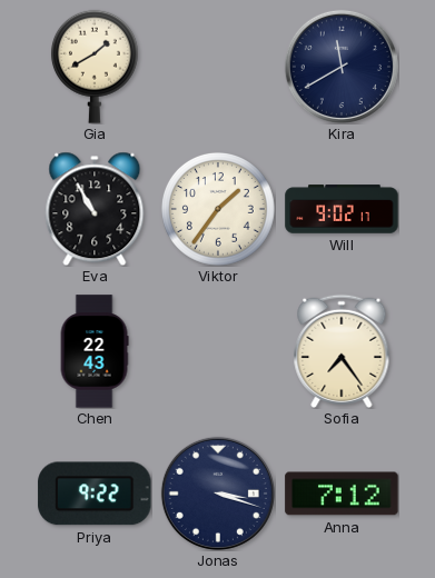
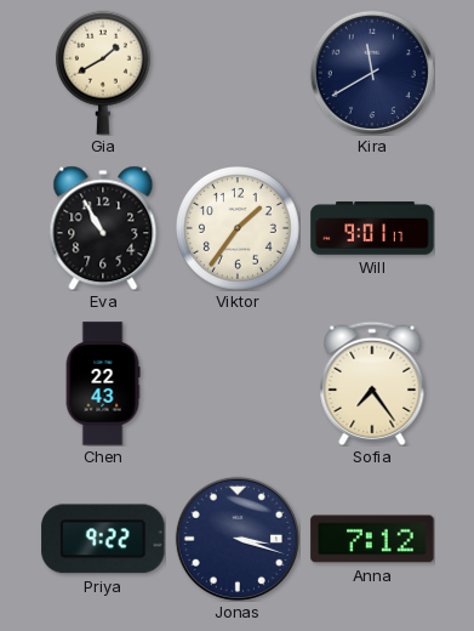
Will: 9:02 -> 9:01 (372, 228)
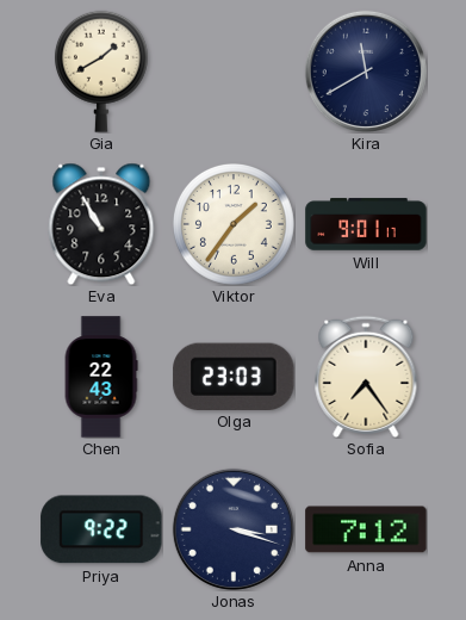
Olga: none -> 23:03 (234, 376)
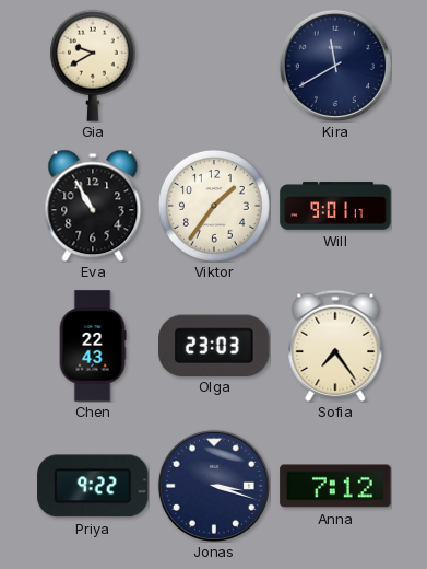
Gia: 1:40 -> 9:40 (93, 66)
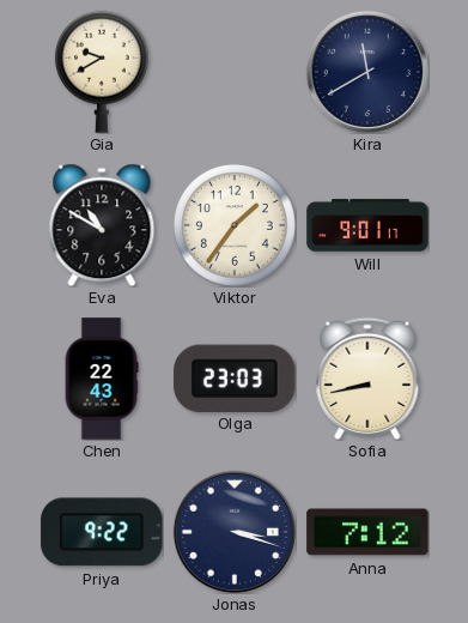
Eva: 10:55 -> 10:50 (102, 225)
Sofia: 7:24 -> 8:43 (367, 379)
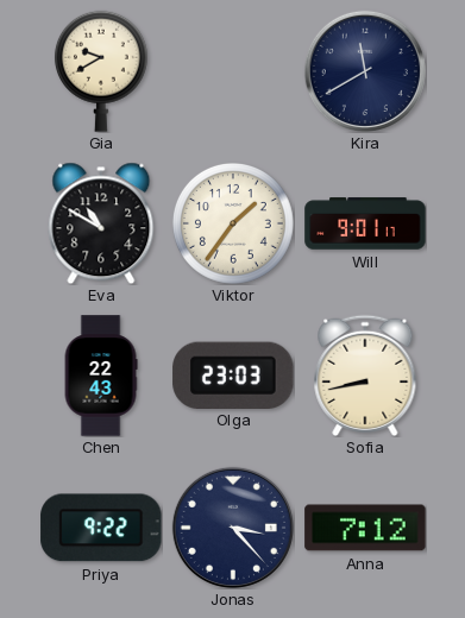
Jonas: 3:18 -> 3:23 (233, 528)
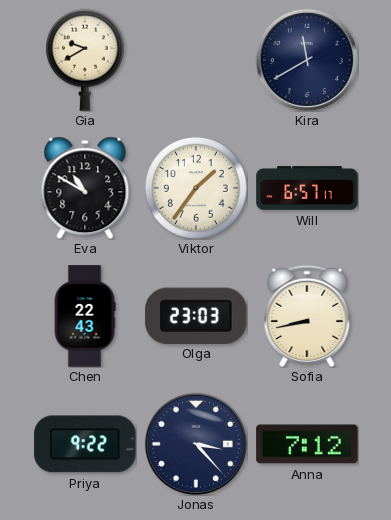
Will: 9:01 -> 6:57 (307, 188)
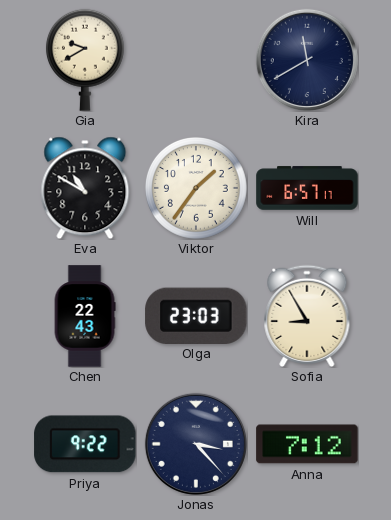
Sofia: 8:43 -> 8:55 (307, 316)
